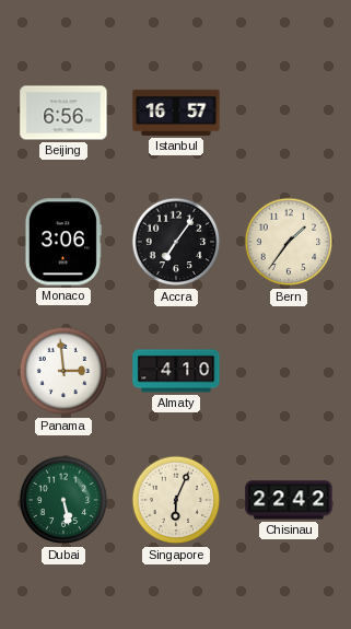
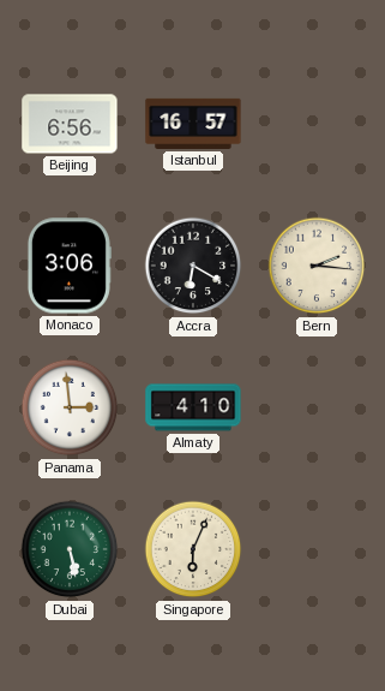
Accra: 7:06 -> 6:20 (193, 266)
Bern: 1:36 -> 2:16 (317, 266)
Chisinau: 22:42 -> none (289, 500)
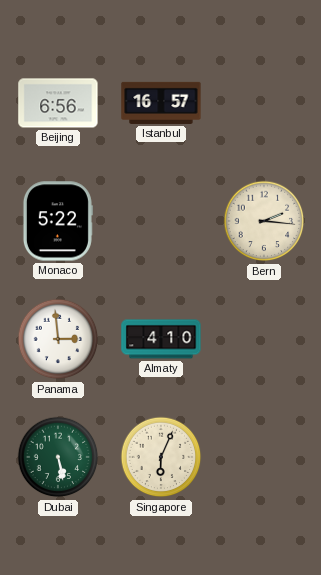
Monaco: 3:06 -> 5:22 (57, 221)
Accra: 6:20 -> none (193, 266)
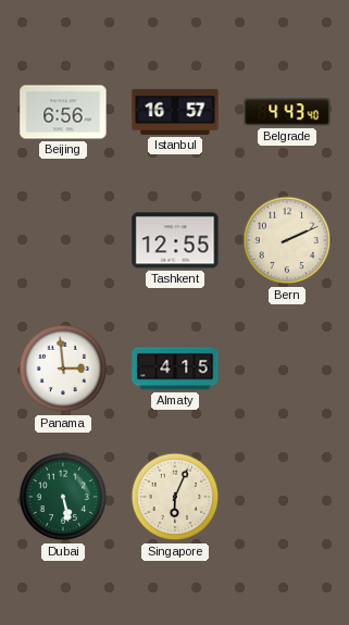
Belgrade: none -> 4:43 (287, 112)
Monaco: 5:22 -> none (57, 221)
Tashkent: none -> 12:55 (175, 240)
Bern: 2:16 -> 2:11 (287, 240)
Almaty: 4:10 -> 4:15 (175, 368)
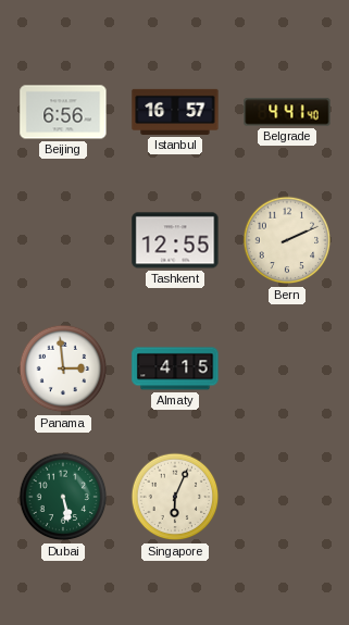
Belgrade: 4:43 -> 4:41 (287, 112)
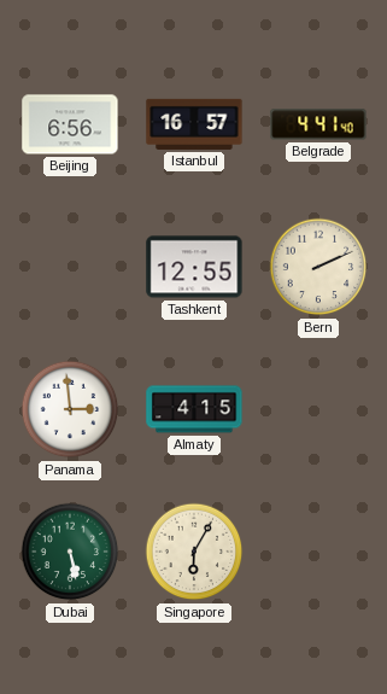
Singapore: 6:04 -> 6:05 (194, 552)
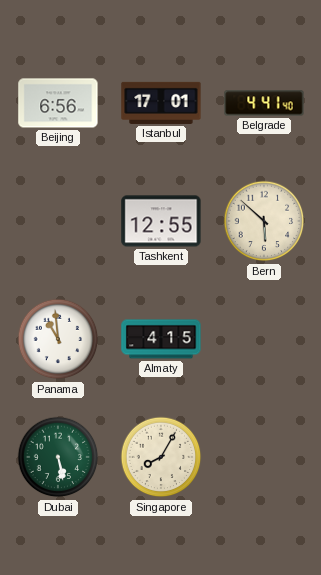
Istanbul: 16:57 -> 17:01 (161, 103)
Bern: 2:11 -> 5:52 (264, 221)
Panama: 2:59 -> 10:59 (58, 339)
Singapore: 6:05 -> 8:05 (161, 457)
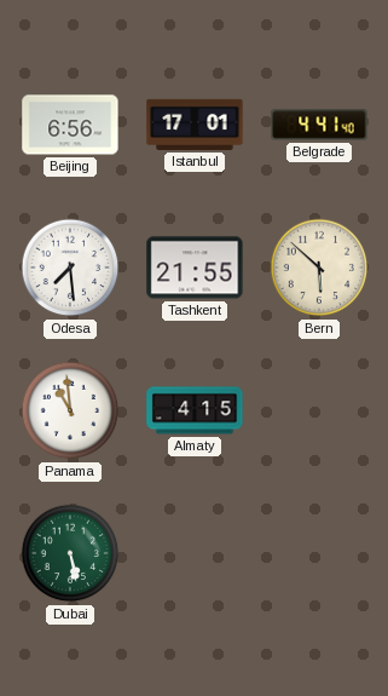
Odesa: none -> 7:29 (70, 268)
Tashkent: 12:55 -> 21:55 (195, 268)
Singapore: 8:05 -> none (161, 457)
